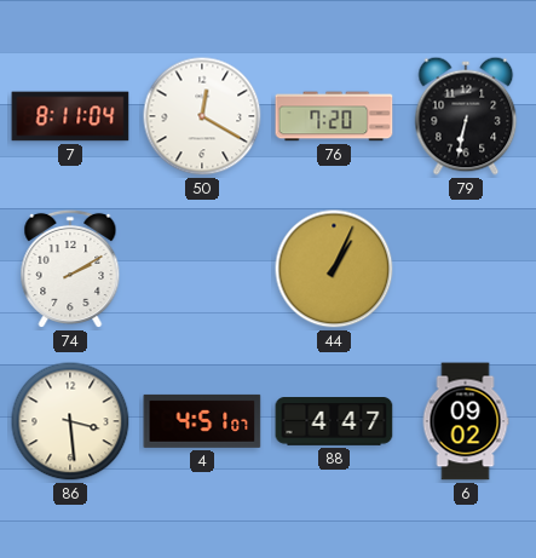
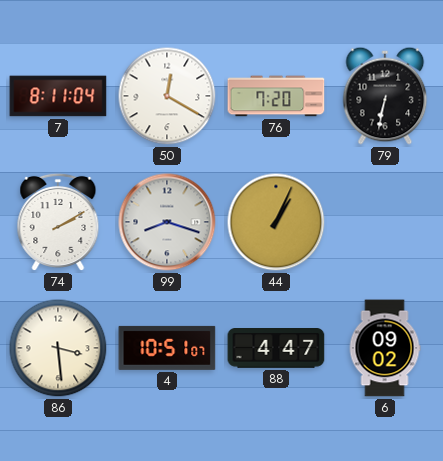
99: none -> 8:18 (167, 222)
4: 4:51 -> 10:51 (167, 348)
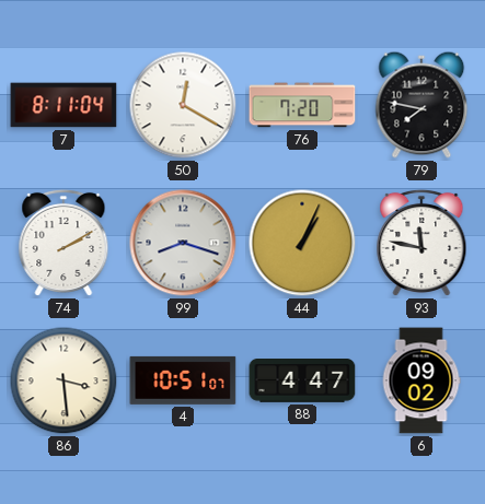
79: 6:32 -> 7:47 (422, 105)
93: none -> 11:47 (422, 243)
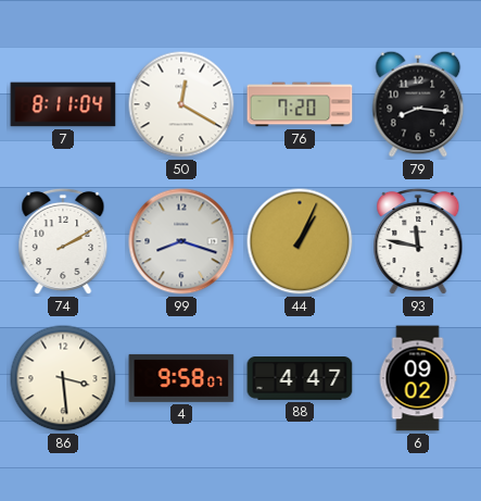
79: 7:47 -> 8:16 (418, 104)
4: 10:51 -> 9:58 (181, 378)
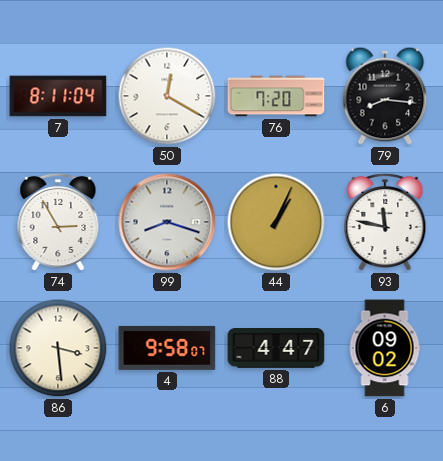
74: 2:10 -> 2:55 (58, 222)
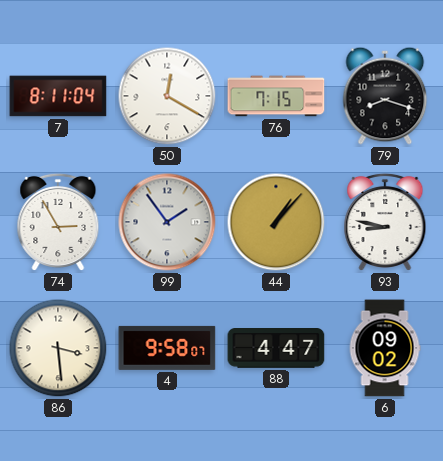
76: 7:20 -> 7:15 (276, 96)
79: 8:16 -> 8:18 (385, 96)
99: 8:18 -> 1:54 (167, 222)
44: 1:04 -> 1:07 (276, 222)
93: 11:47 -> 8:47 (385, 222)
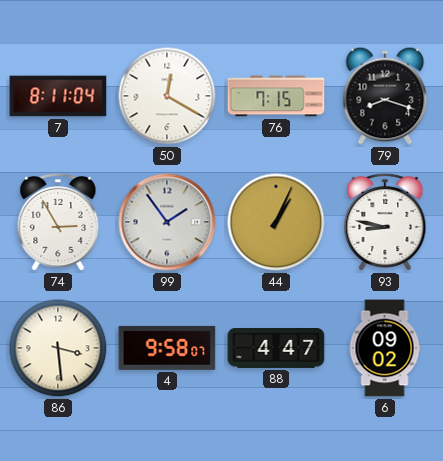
44: 1:07 -> 1:04 (276, 222)
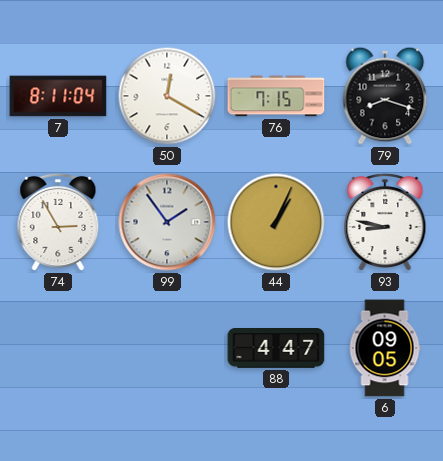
86: 3:29 -> none (58, 348)
4: 9:58 -> none (167, 348)
6: 09:02 -> 09:05 (385, 348)
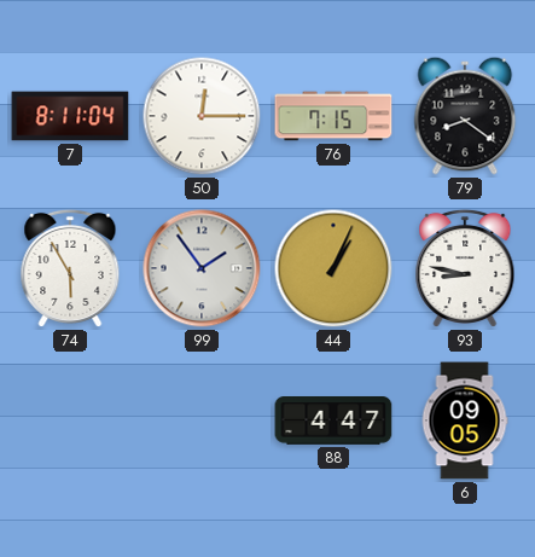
50: 12:20 -> 12:15 (202, 116)
79: 8:18 -> 8:21 (465, 116)
74: 2:55 -> 5:55 (70, 268)
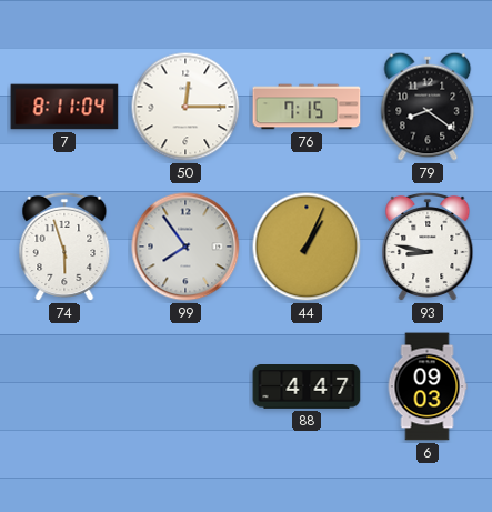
74: 5:55 -> 5:57 (64, 247)
99: 1:54 -> 7:54 (185, 247)
6: 09:05 -> 09:03 (428, 386)
